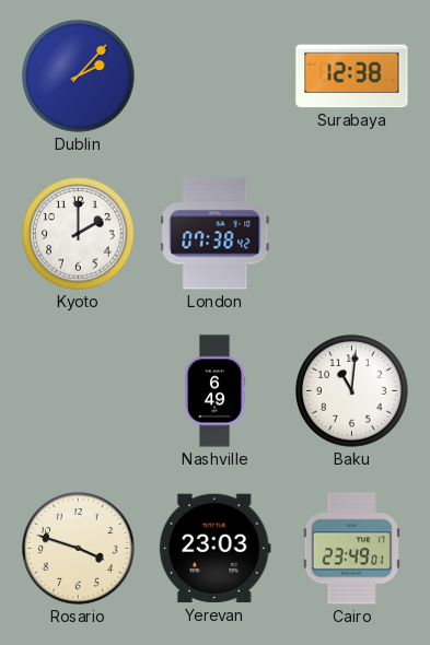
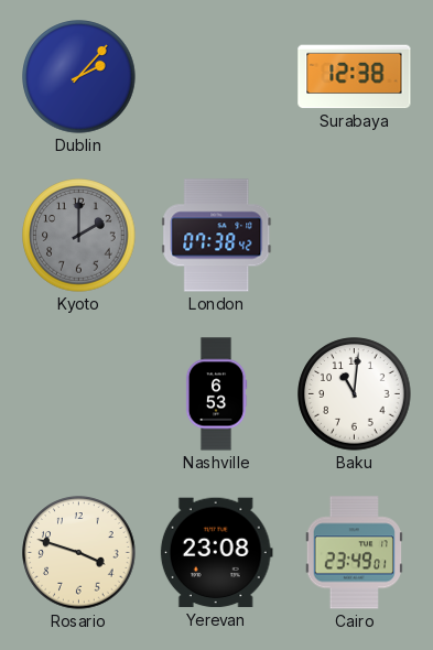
Kyoto dial: white -> grey (79, 236)
Nashville: 6:49 -> 6:53 (216, 394)
Yerevan: 23:03 -> 23:08 (216, 553)
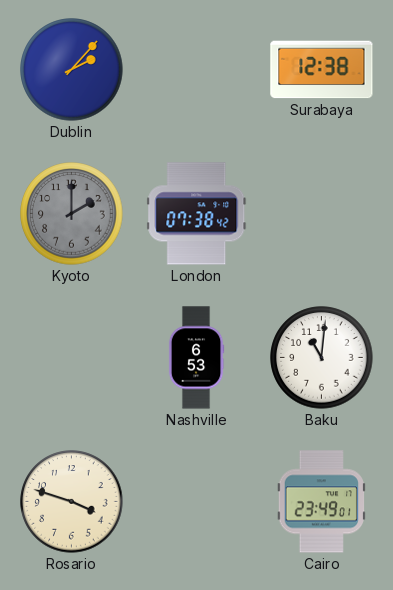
Yerevan: 23:08 -> none (216, 553)
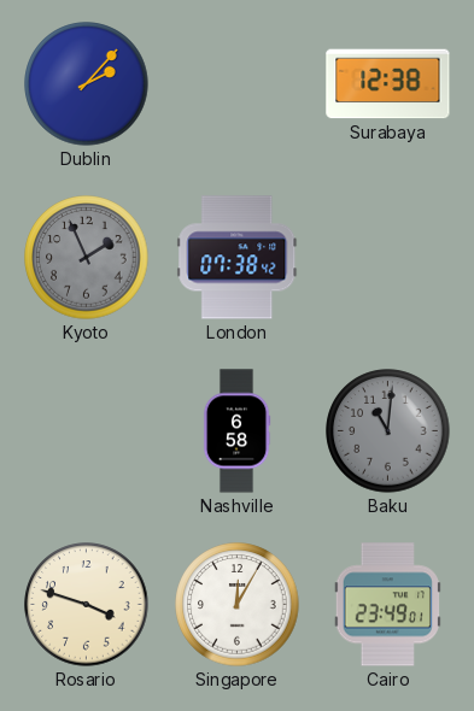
Kyoto: 2:00 -> 1:56 (87, 258)
Nashville: 6:53 -> 6:58 (236, 431)
Baku dial: white -> grey (388, 431)
Singapore: none -> 12:05 (238, 605)
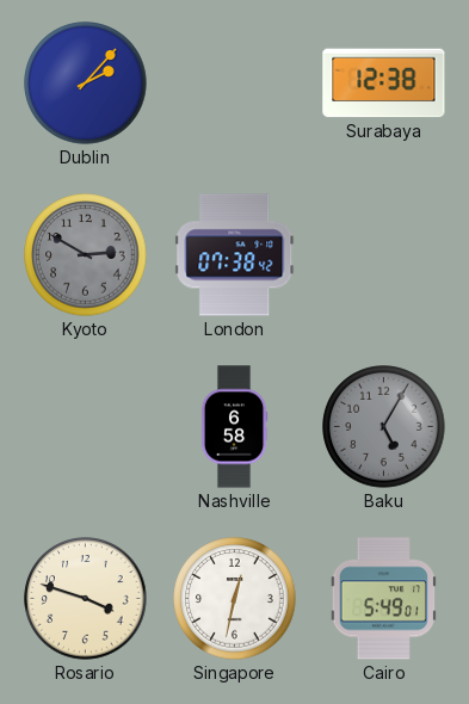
Kyoto: 1:56 -> 2:50 (86, 255)
Baku: 11:01 -> 5:05 (384, 427)
Singapore: 12:05 -> 12:32 (235, 599)
Cairo: 23:49 -> 5:49 (383, 599)
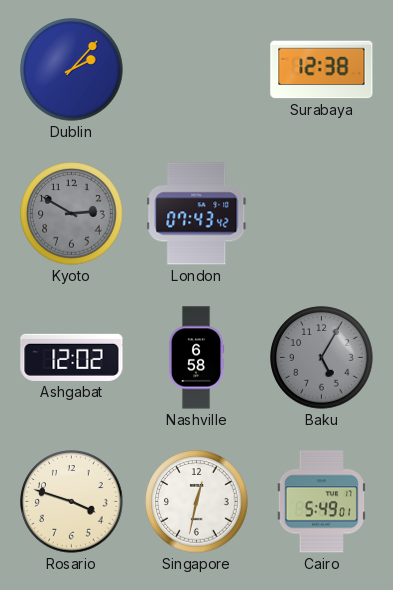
London: 07:38 -> 07:43 (197, 214)
Ashgabat: none -> 12:02 (72, 357)
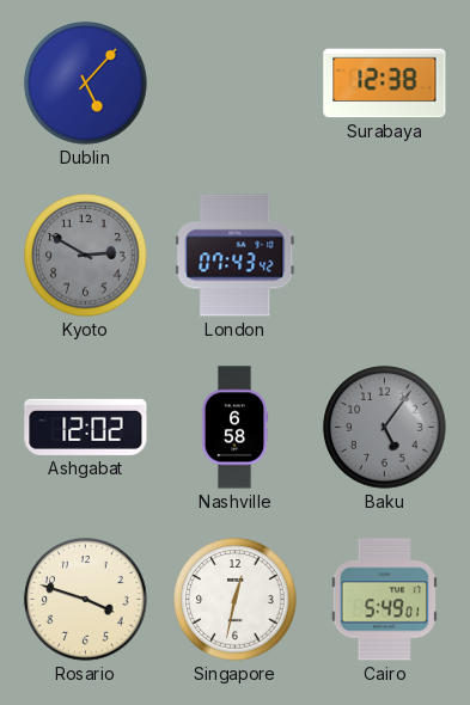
Dublin: 2:07 -> 5:07 (86, 84)
Baku: 5:05 -> 5:06 (385, 428)
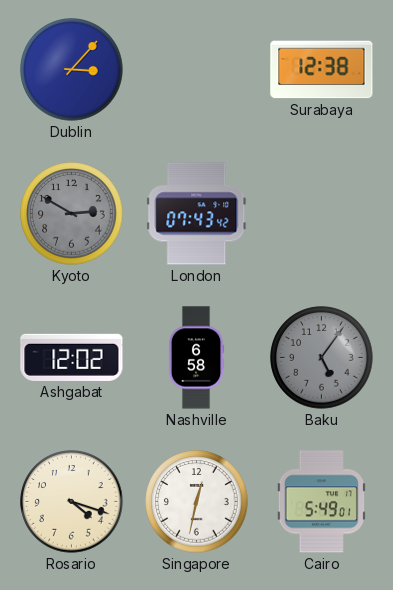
Dublin: 5:07 -> 3:07 (72, 70)
Rosario: 3:48 -> 4:18 (72, 502)
